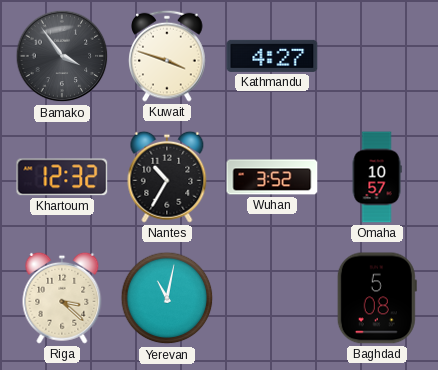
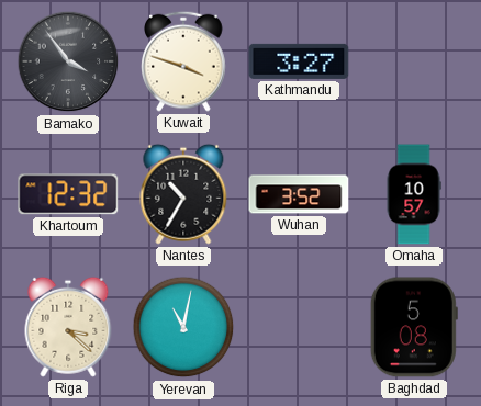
Kathmandu: 4:27 -> 3:27 (299, 61)
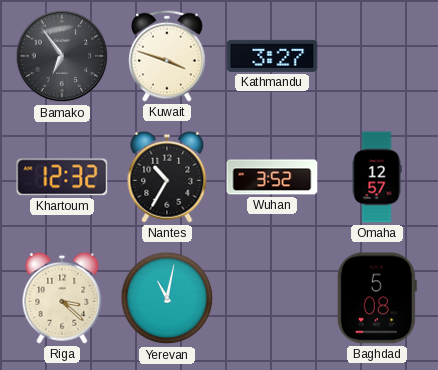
Bamako: 3:54 -> 6:54 (62, 56)
Omaha: 10:57 -> 12:57 (377, 177)
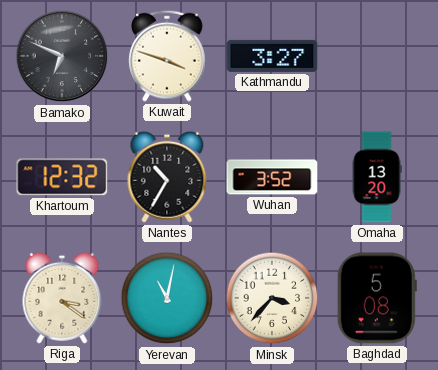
Bamako: 6:54 -> 6:49 (62, 56)
Omaha: 12:57 -> 13:20 (377, 177)
Riga: 3:22 -> 3:21 (62, 298)
Minsk: none -> 3:37 (272, 298)
